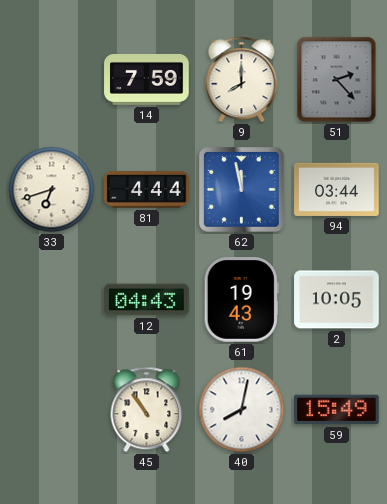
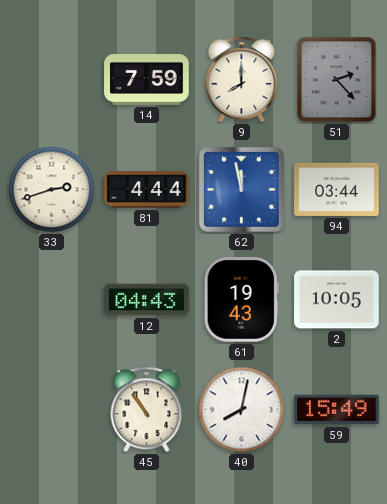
33: 6:42 -> 2:42 (52, 190)
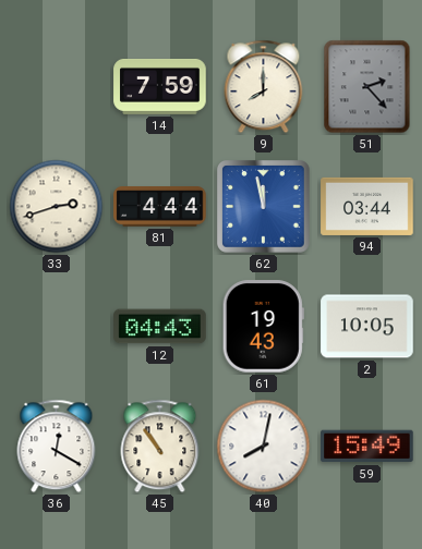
36: none -> 12:20 (57, 447)
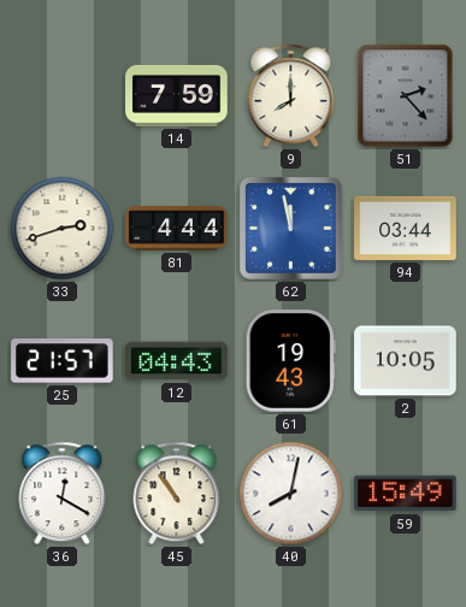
25: none -> 21:57 (63, 361)
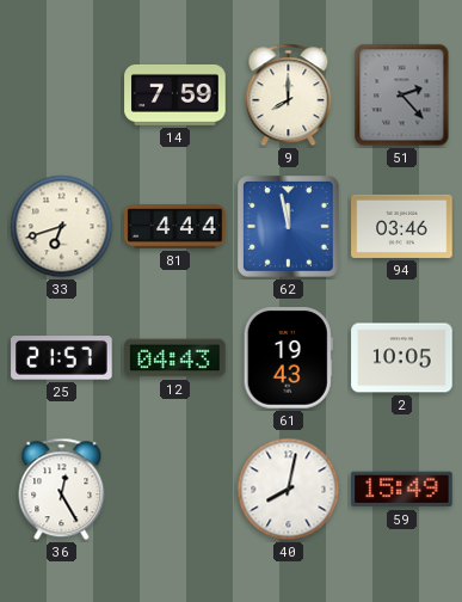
33: 2:42 -> 6:42 (62, 227)
94: 03:44 -> 03:46 (402, 226)
36: 12:20 -> 12:25 (62, 490)
45: 10:54 -> none (177, 494)
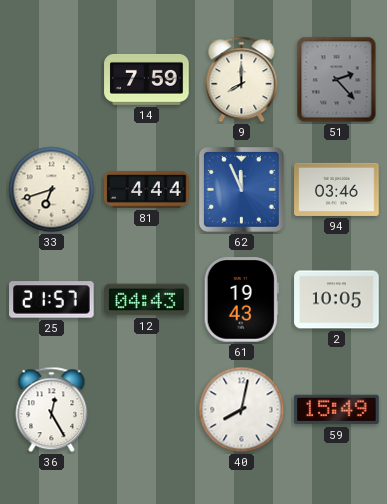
62: 11:58 -> 11:56 (242, 190)
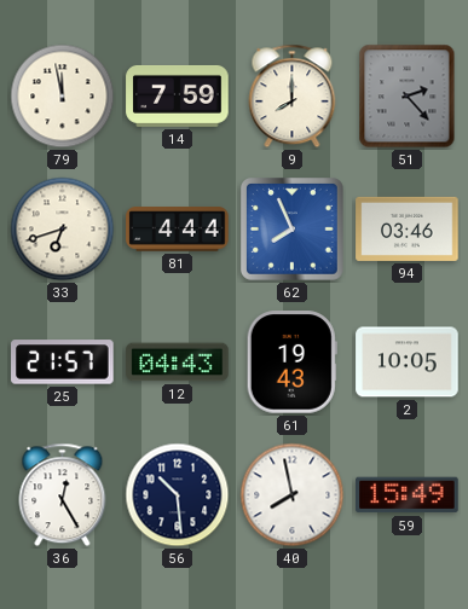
79: none -> 11:58 (63, 97)
62: 11:56 -> 7:56 (293, 230)
56: none -> 10:29 (178, 495)
40: 8:02 -> 7:58 (293, 495)
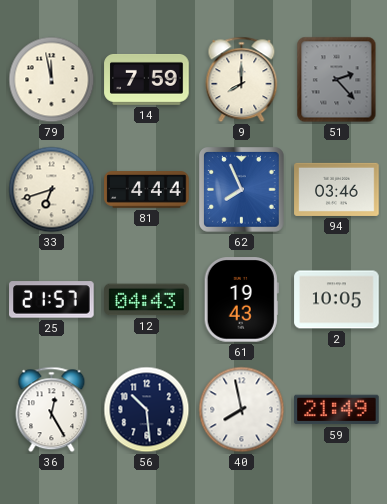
59: 15:49 -> 21:49 (337, 410)
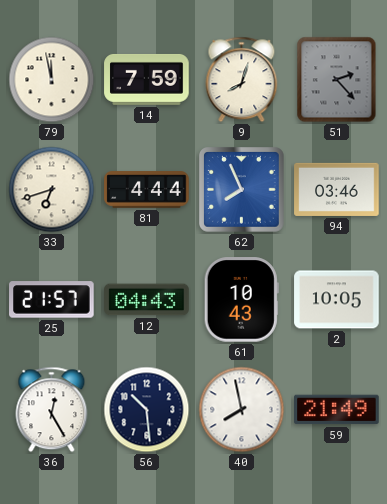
9: 8:00 -> 8:03 (242, 80)
61: 19:43 -> 10:43 (241, 300)
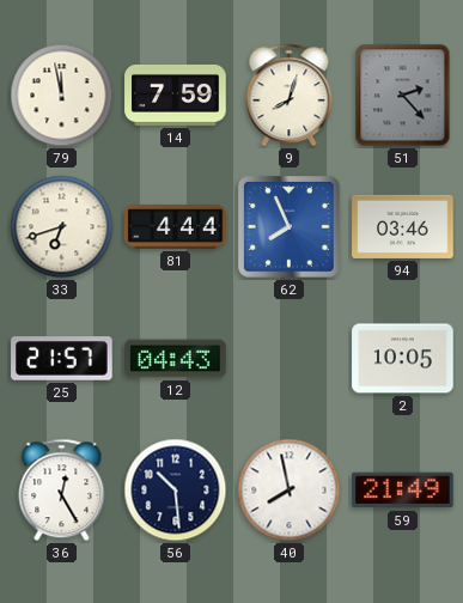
61: 10:43 -> none (241, 300)
